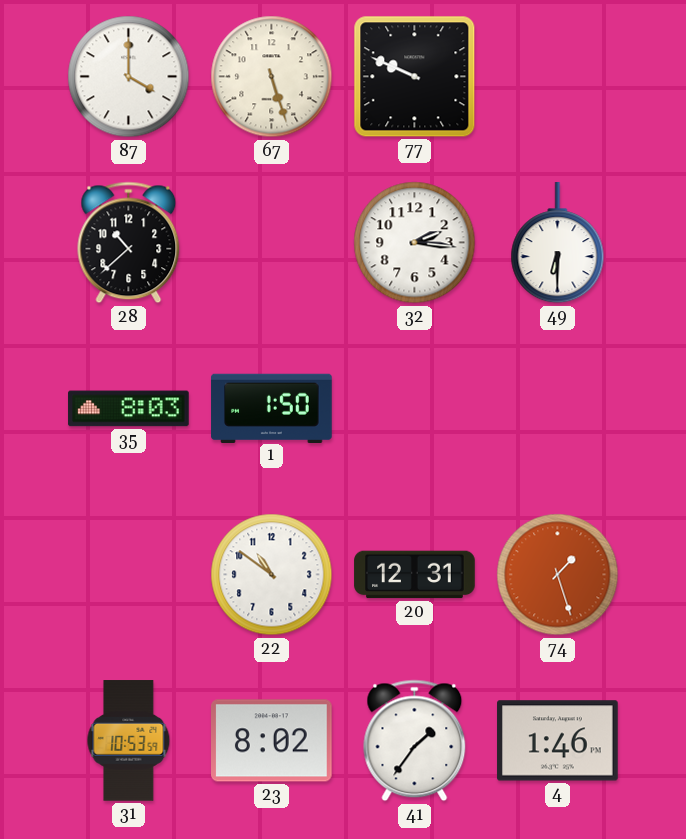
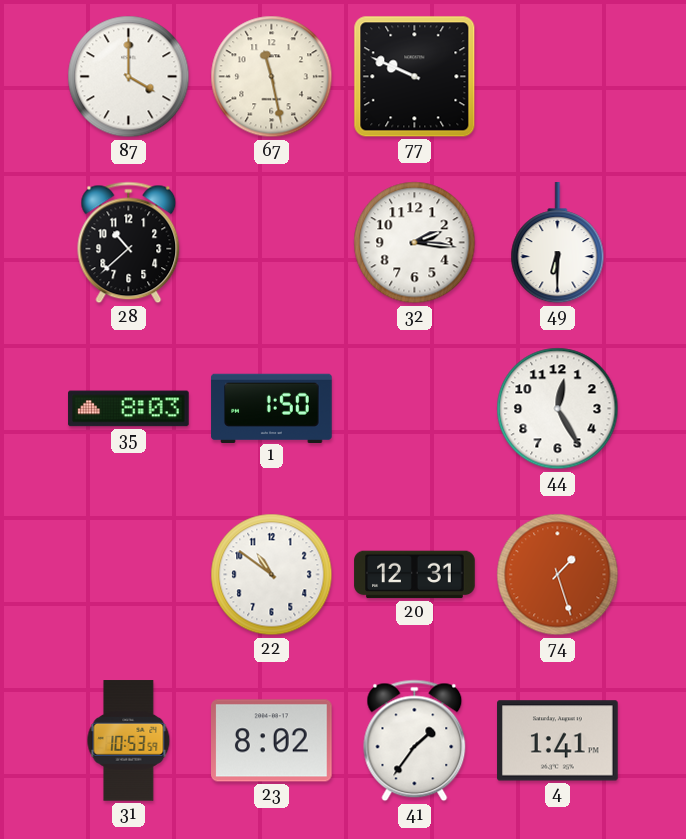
67: 5:27 -> 11:28 (272, 77)
44: none -> 12:25 (558, 409)
4: 1:46 -> 1:41 (558, 741)
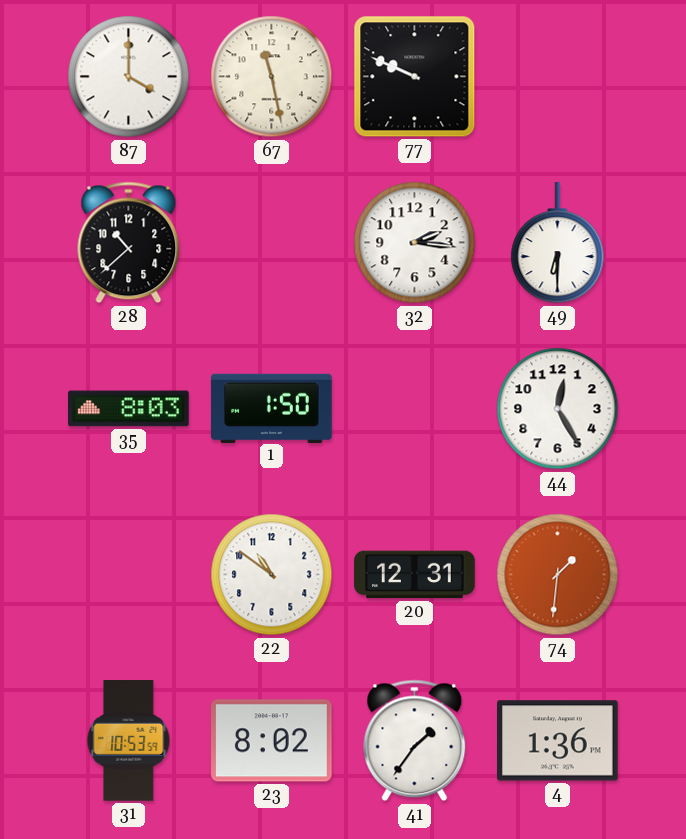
74: 1:27 -> 1:31 (558, 575)
4: 1:41 -> 1:36 (558, 741)
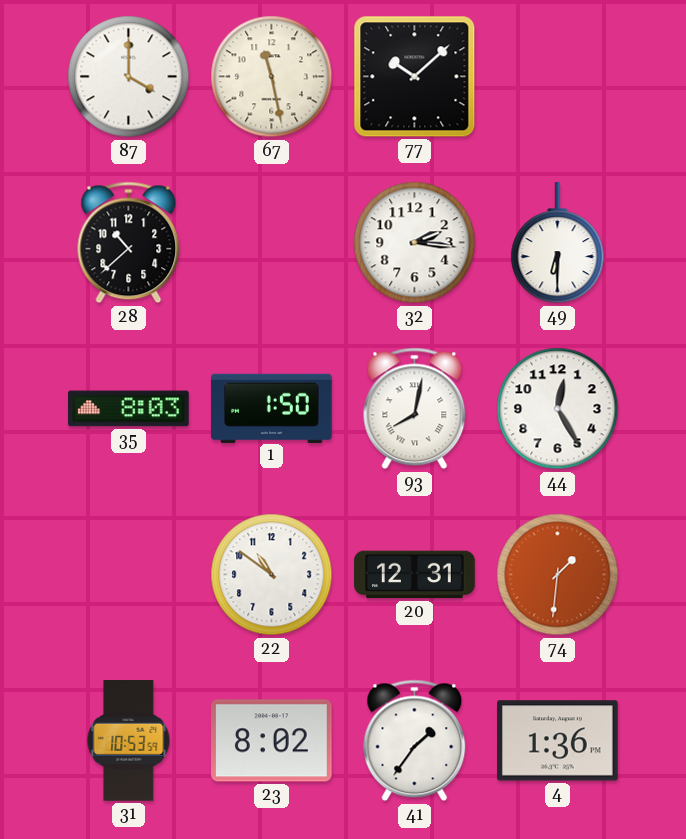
77: 9:49 -> 10:08 (415, 77)
93: none -> 8:02 (415, 409)
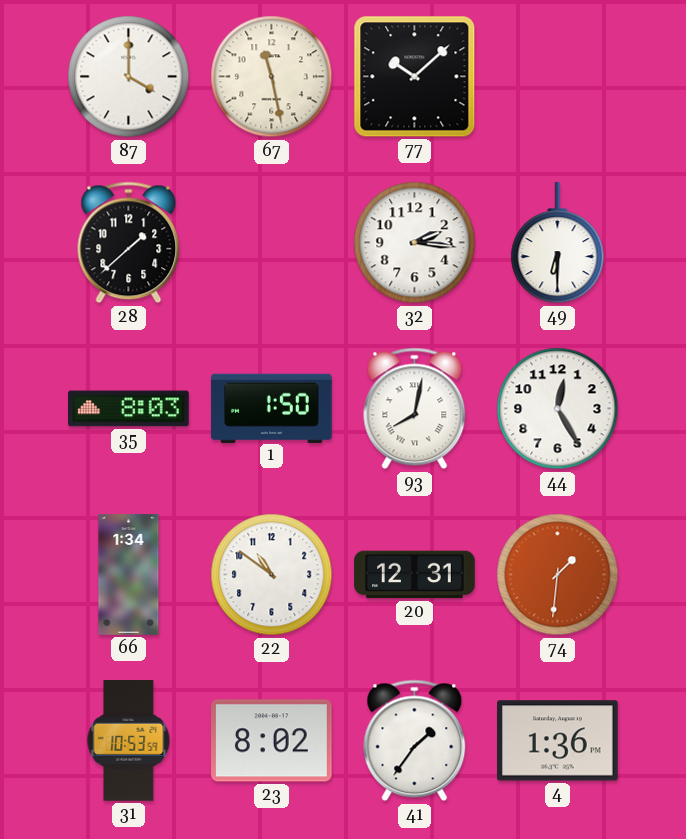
28: 10:38 -> 1:38 (129, 243)
66: none -> 1:34 (129, 575)
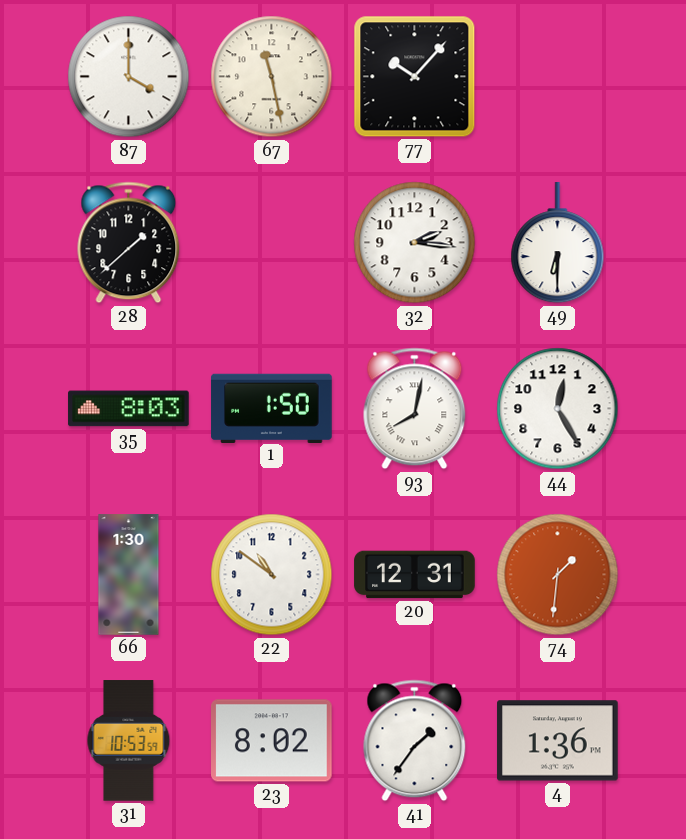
77: 10:08 -> 10:07 (415, 77)
66: 1:34 -> 1:30 (129, 575)
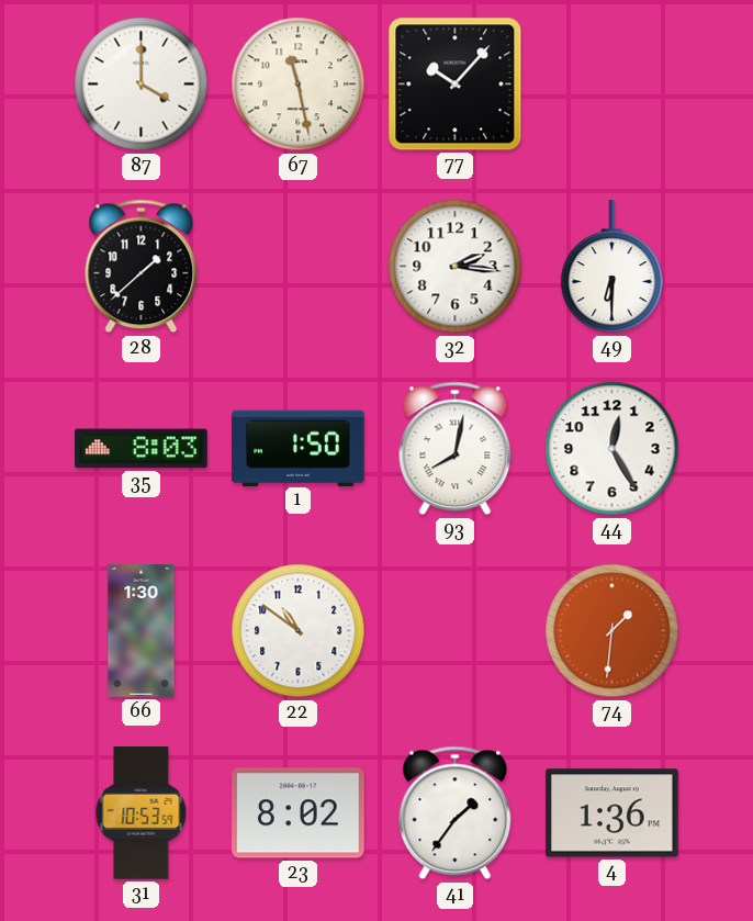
20: 12:31 -> none (415, 575)
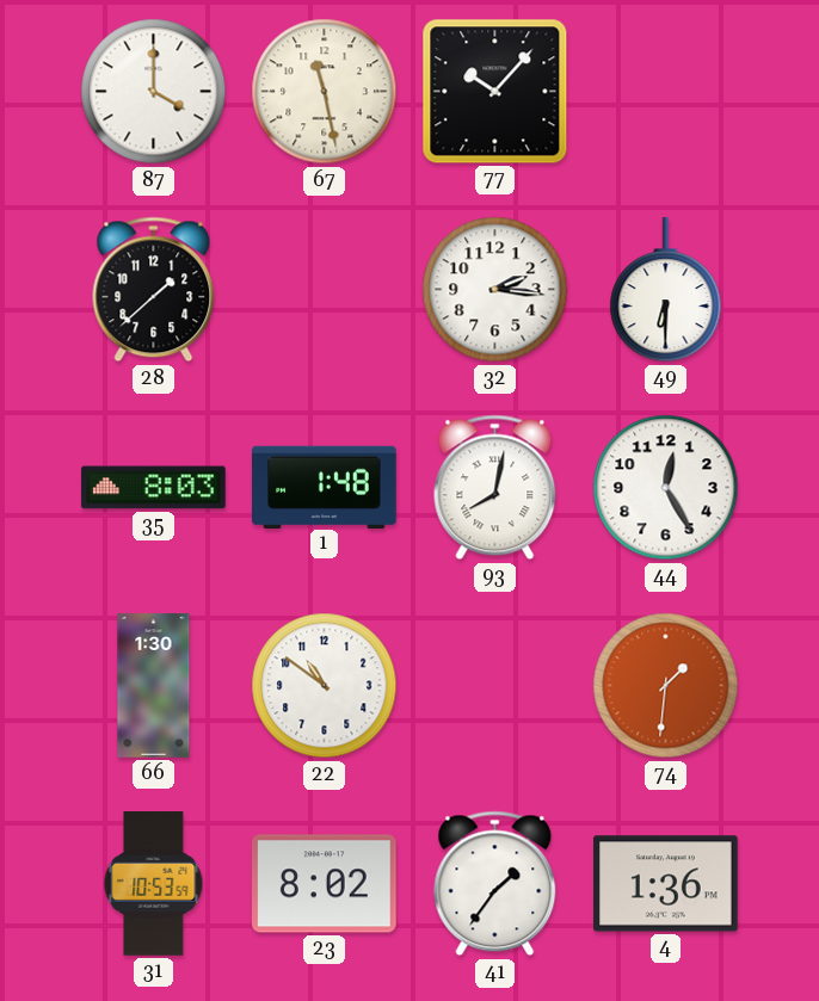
1: 1:50 -> 1:48 (325, 487)
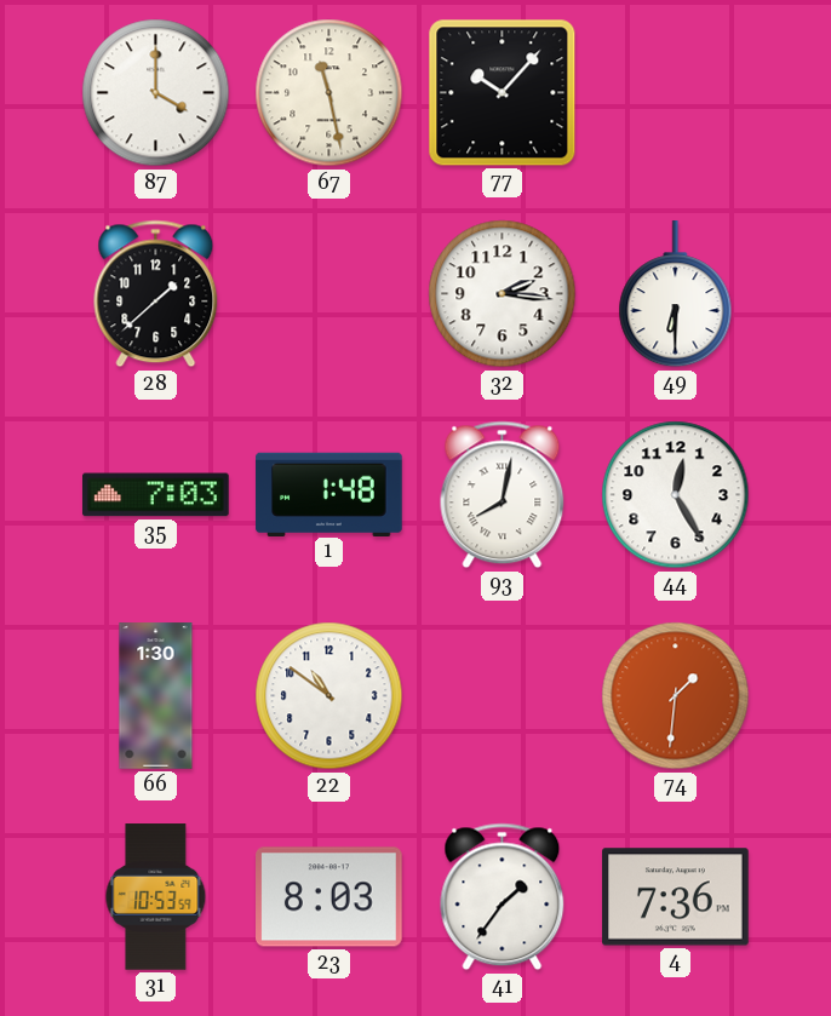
35: 8:03 -> 7:03 (156, 495)
23: 8:02 -> 8:03 (329, 897)
4: 1:36 -> 7:36 (676, 897)
